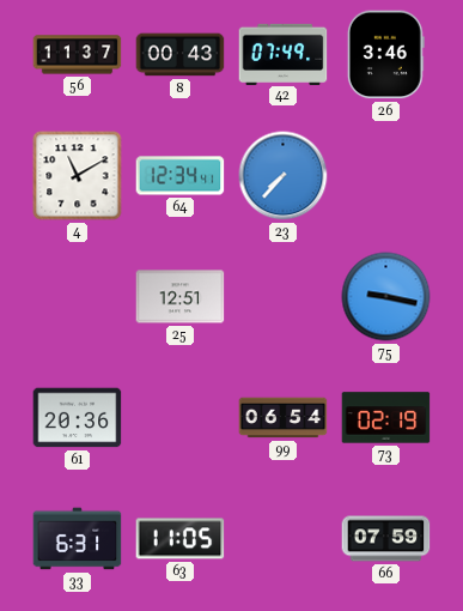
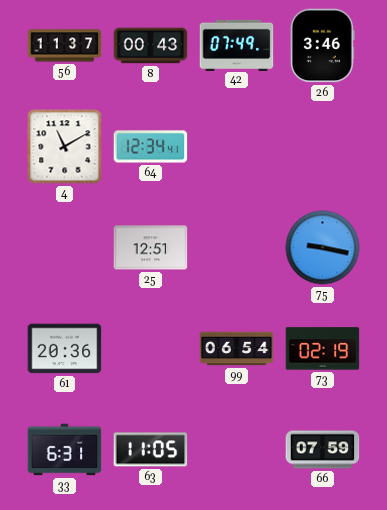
23: 7:37 -> none (284, 176)
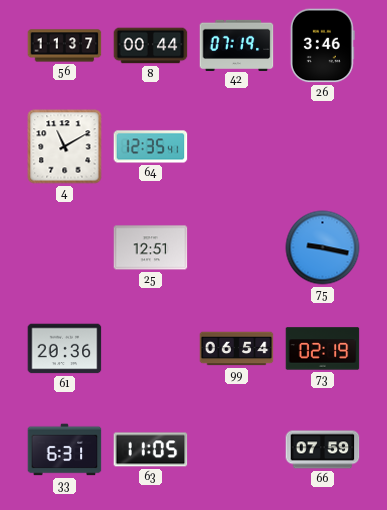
8: 00:43 -> 00:44 (151, 46)
42: 07:49 -> 07:19 (237, 45)
64: 12:34 -> 12:35 (151, 147)
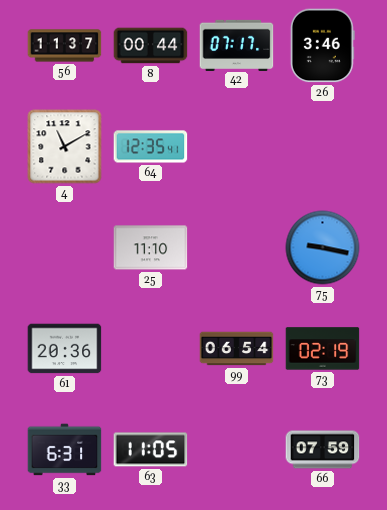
42: 07:19 -> 07:17 (237, 45)
25: 12:51 -> 11:10 (151, 248)
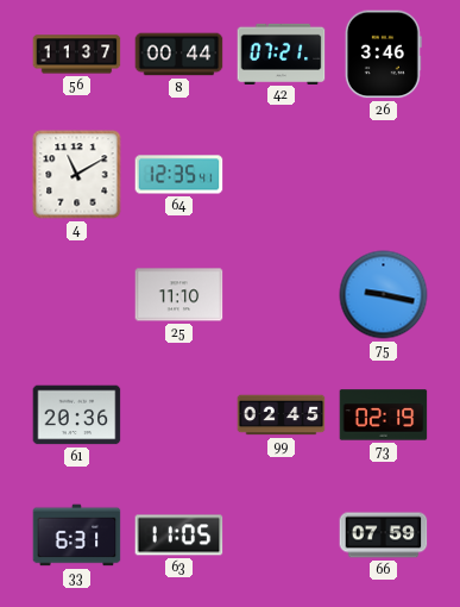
42: 07:17 -> 07:21 (282, 54)
99: 06:54 -> 02:45 (282, 415)
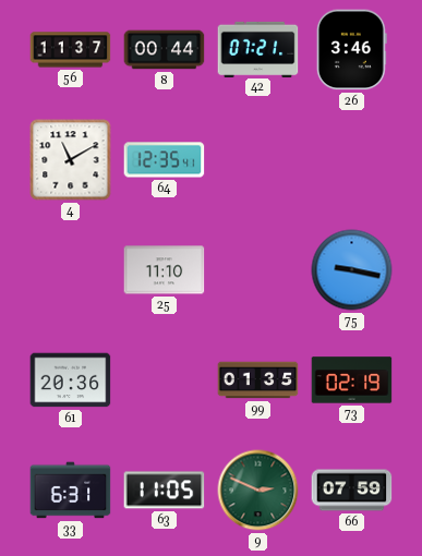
99: 02:45 -> 01:35 (258, 380)
9: none -> 2:49 (258, 491)
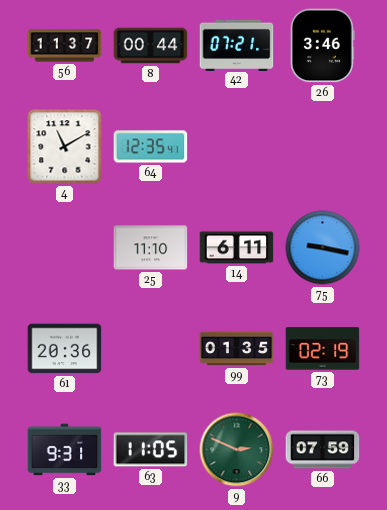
14: none -> 6:11 (237, 248)
33: 6:31 -> 9:31 (65, 450)
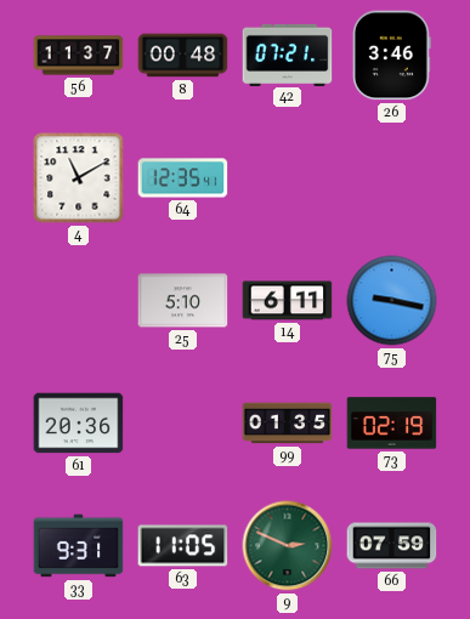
8: 00:44 -> 00:48 (183, 56)
25: 11:10 -> 5:10 (183, 301)
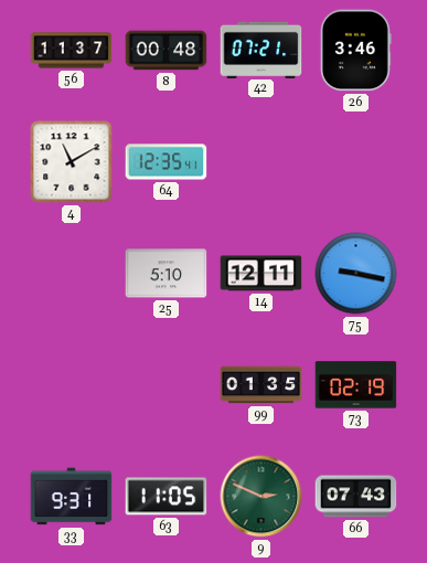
14: 6:11 -> 12:11 (261, 274)
61: 20:36 -> none (79, 424)
66: 07:59 -> 07:43 (356, 497)
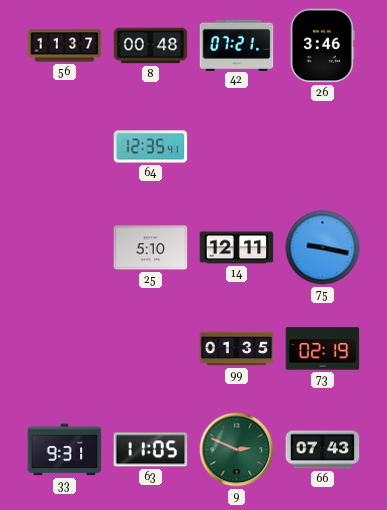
4: 11:10 -> none (72, 162)
